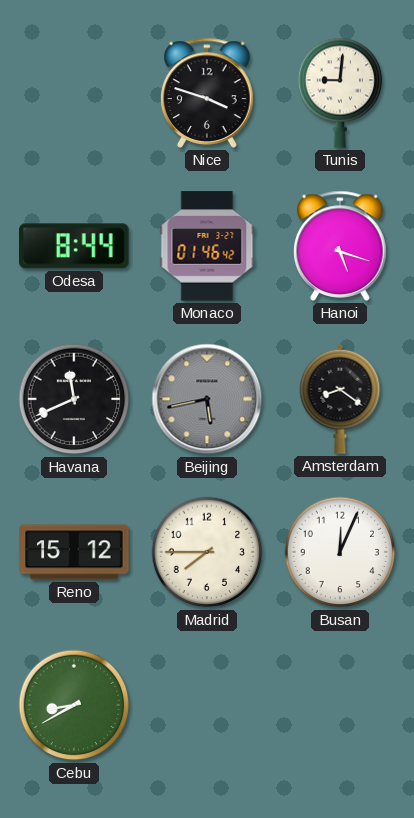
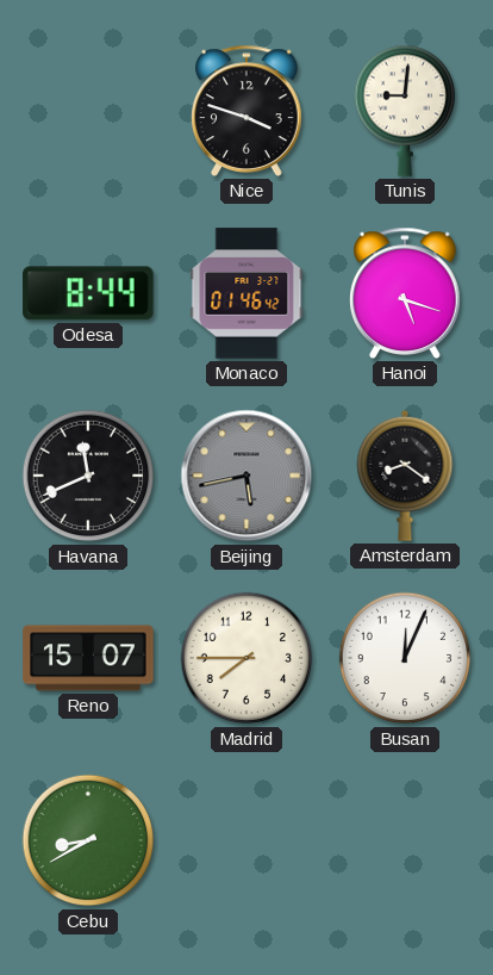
Reno: 15:12 -> 15:07 (88, 658)
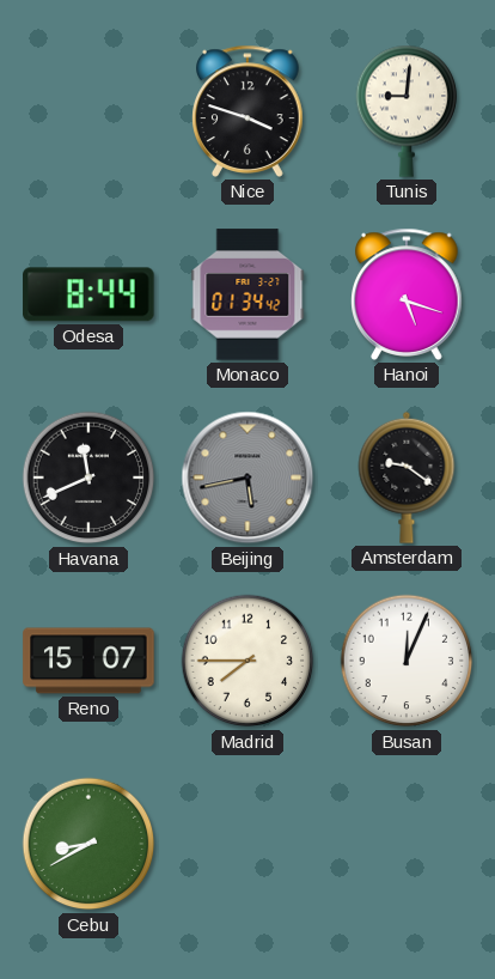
Monaco: 01:46 -> 01:34 (247, 294)
Amsterdam: 8:21 -> 9:21 (407, 478)
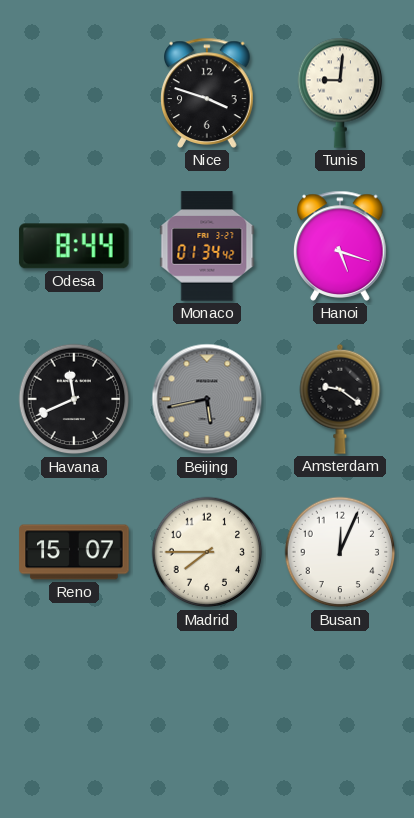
Cebu: 8:40 -> none (88, 844)
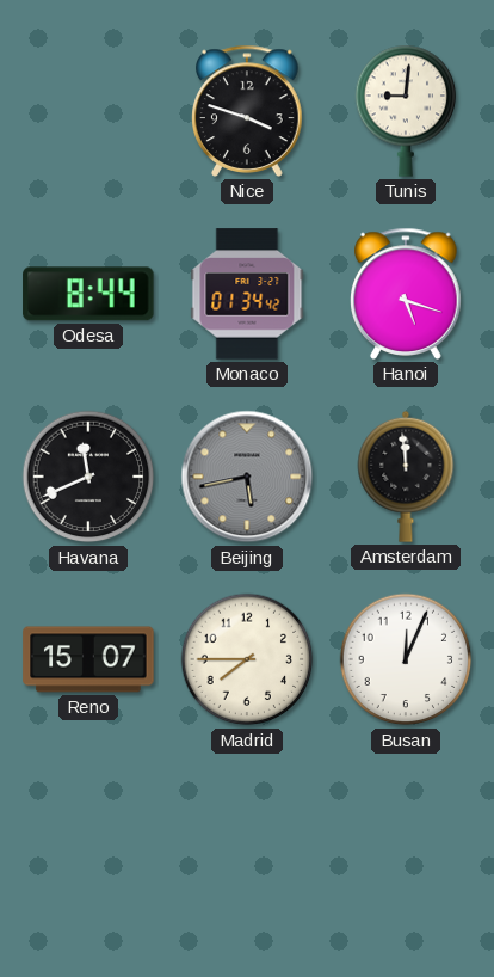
Amsterdam: 9:21 -> 11:59 (406, 477)
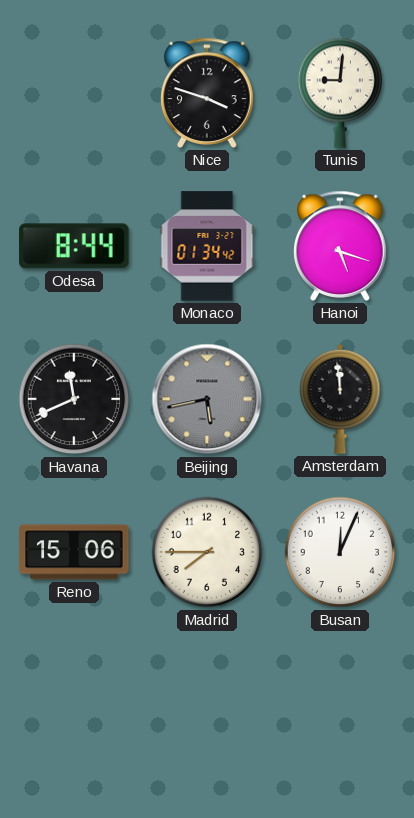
Reno: 15:07 -> 15:06 (74, 552)
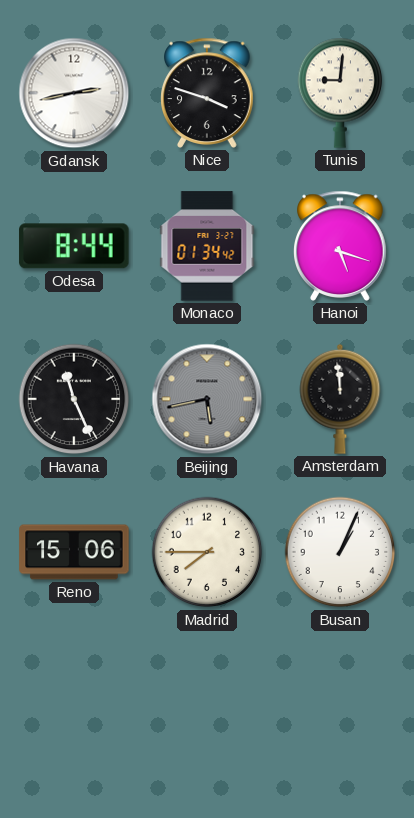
Gdansk: none -> 2:43 (74, 93)
Havana: 11:41 -> 11:26 (74, 399)
Busan: 12:04 -> 1:04 (340, 552)
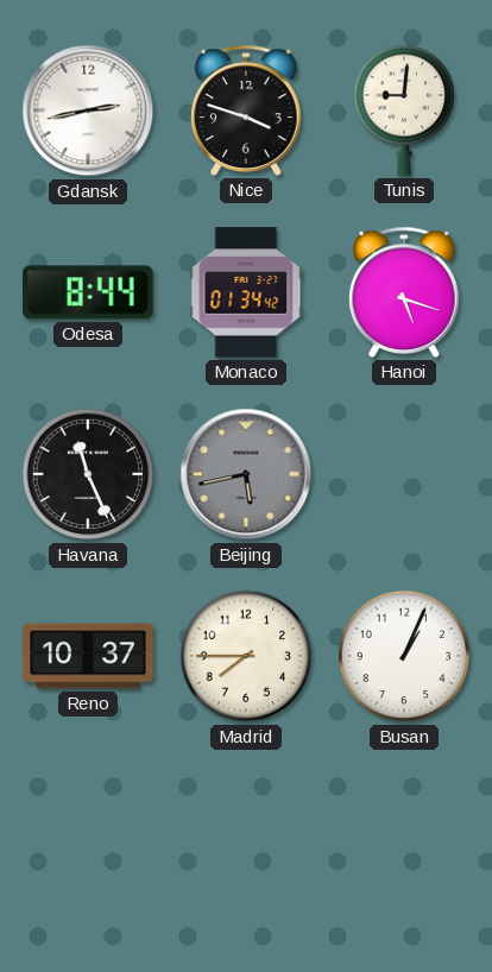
Amsterdam: 11:59 -> none (340, 399)
Reno: 15:06 -> 10:37 (88, 656)
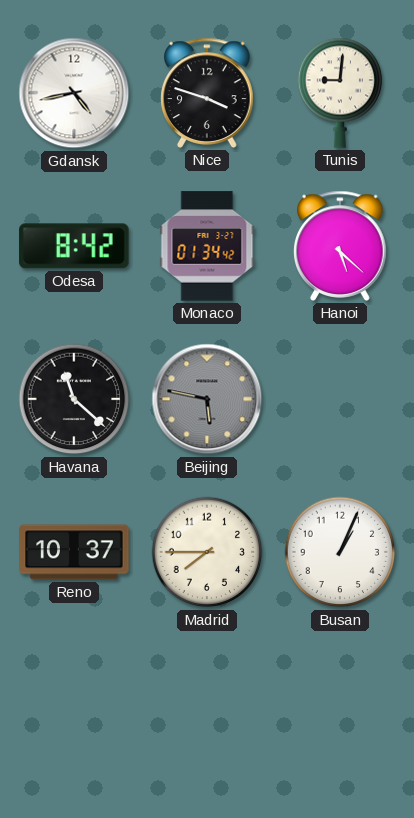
Gdansk: 2:43 -> 4:43 (74, 93)
Odesa: 8:44 -> 8:42 (74, 246)
Hanoi: 5:18 -> 5:22 (340, 246)
Havana: 11:26 -> 11:22 (74, 399)
Beijing: 5:43 -> 5:47 (207, 399)
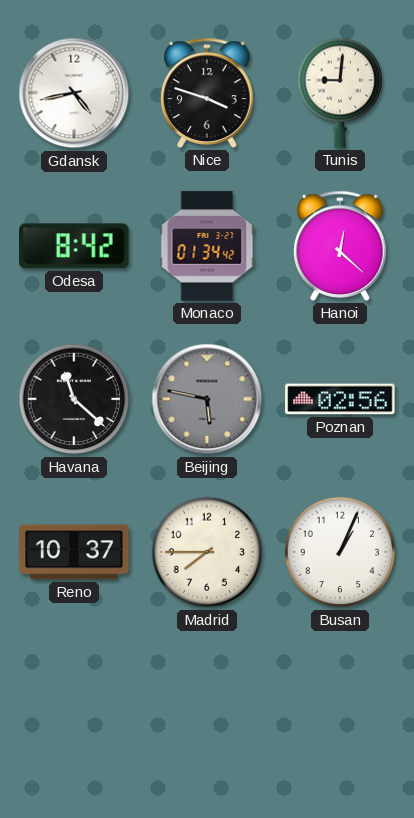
Hanoi: 5:22 -> 12:22 (340, 246)
Poznan: none -> 02:56 (340, 399)
